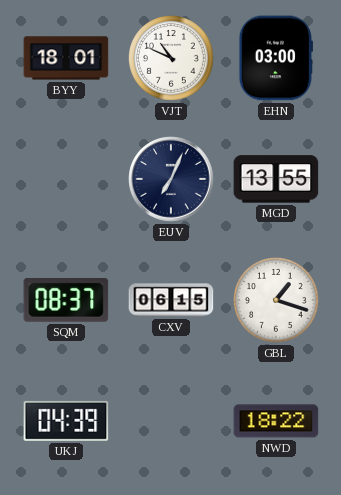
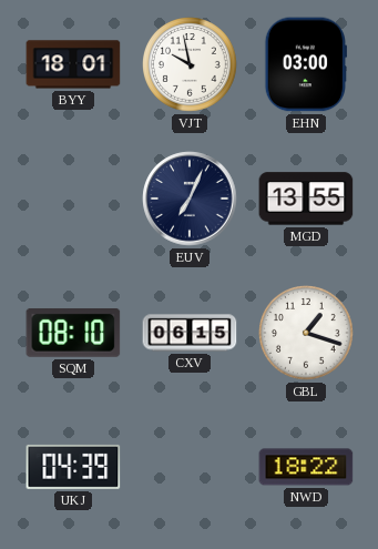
VJT: 10:49 -> 9:58 (191, 65)
SQM: 08:37 -> 08:10 (73, 333)
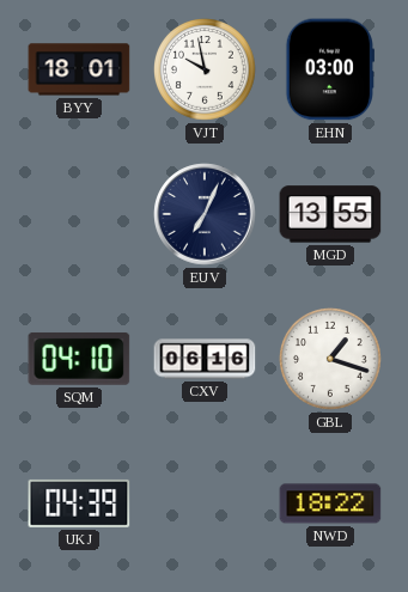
SQM: 08:10 -> 04:10 (79, 359)
CXV: 06:15 -> 06:16 (205, 359)
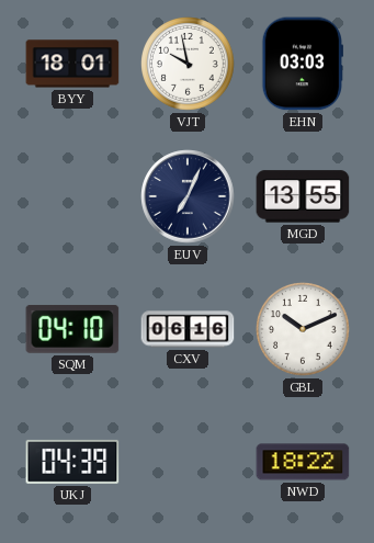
EHN: 03:00 -> 03:03 (302, 64)
GBL: 1:18 -> 10:11 (304, 330)
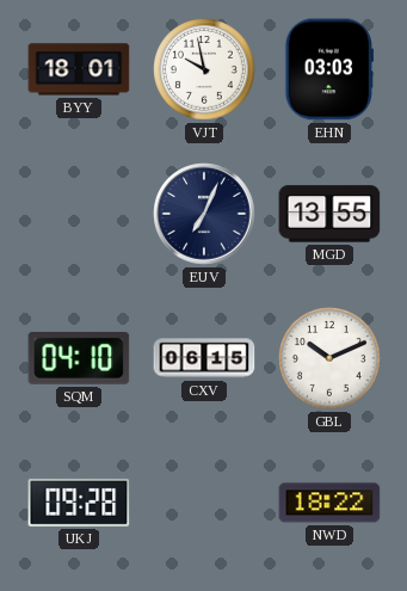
CXV: 06:16 -> 06:15 (204, 358)
UKJ: 04:39 -> 09:28 (79, 503)
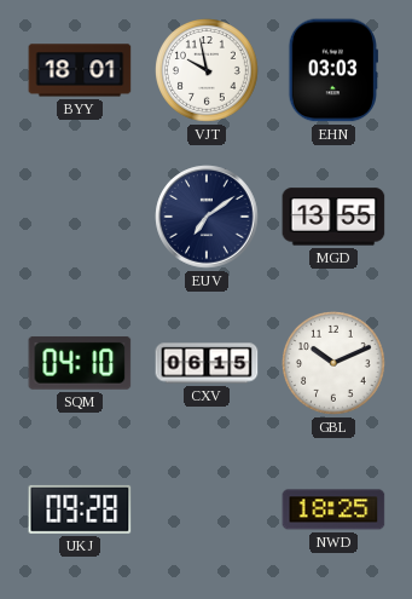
EUV: 7:04 -> 7:09 (207, 217)
NWD: 18:22 -> 18:25 (333, 509)
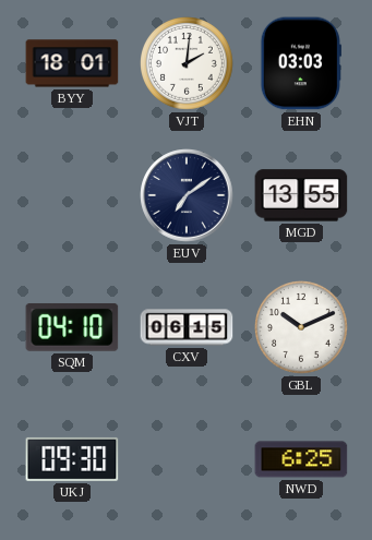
VJT: 9:58 -> 2:01 (188, 64)
UKJ: 09:28 -> 09:30 (72, 459)
NWD: 18:25 -> 6:25 (301, 459)
